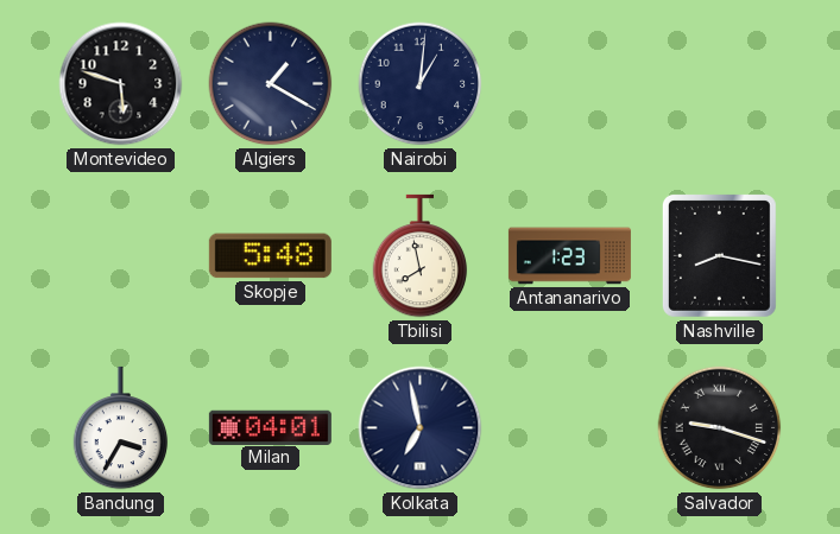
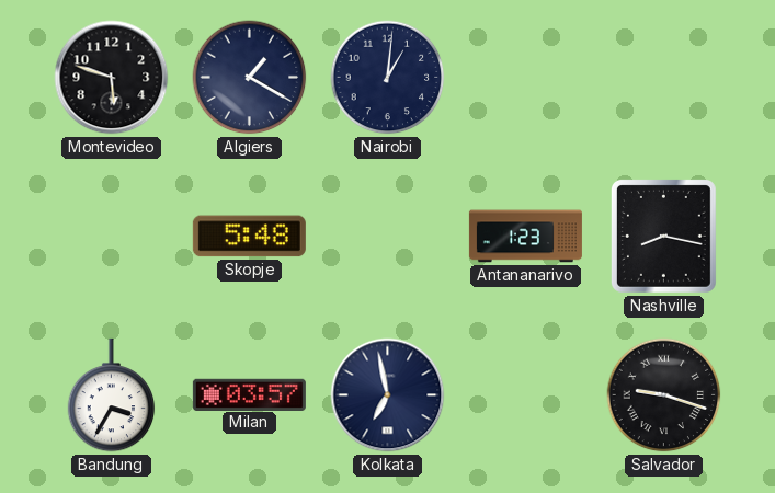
Tbilisi: 7:58 -> none (421, 256)
Milan: 04:01 -> 03:57 (249, 394)
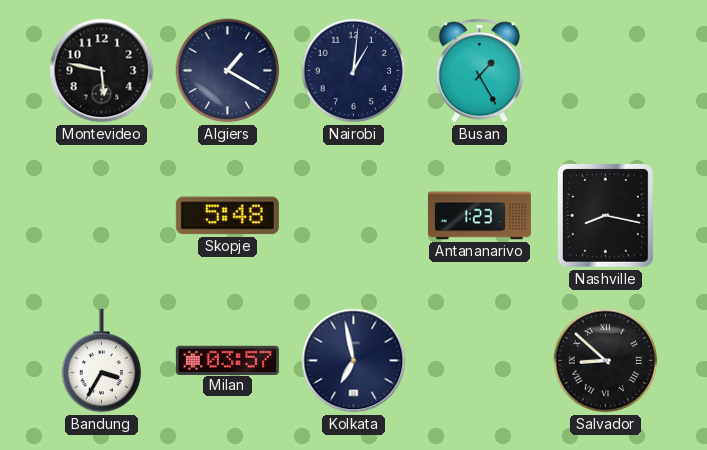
Montevideo: 5:48 -> 5:47 (102, 71)
Busan: none -> 1:25 (479, 71)
Salvador: 9:18 -> 8:52 (606, 361)
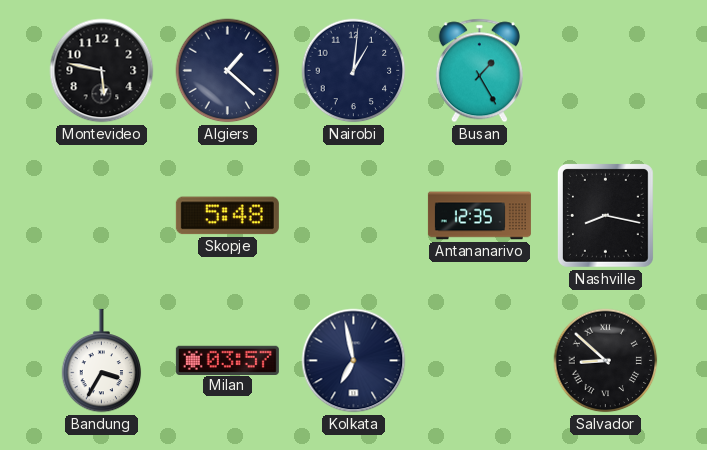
Algiers: 1:20 -> 1:22 (228, 71)
Antananarivo: 1:23 -> 12:35 (479, 216)
